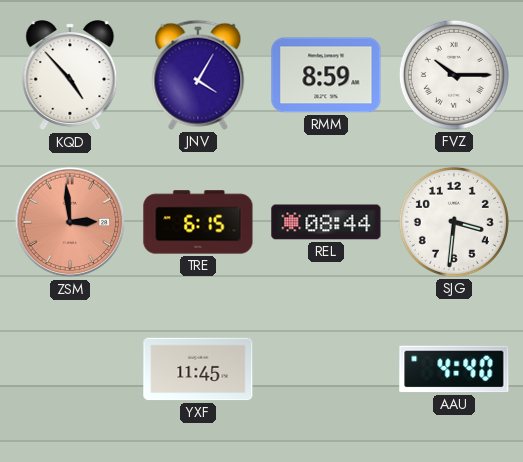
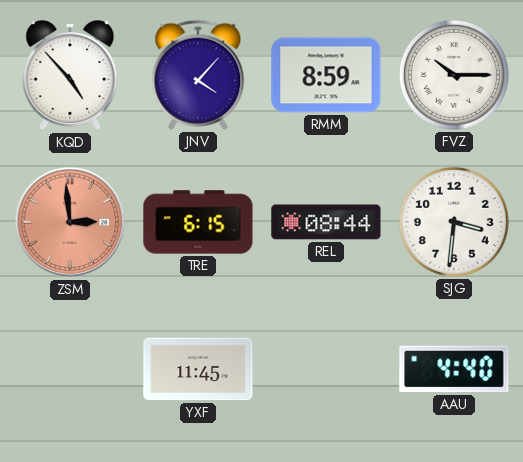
JNV: 4:05 -> 4:07 (198, 75)
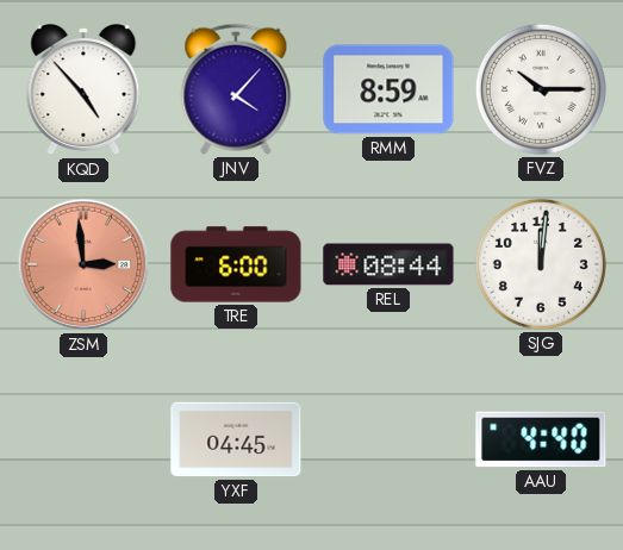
TRE: 6:15 -> 6:00 (236, 264)
SJG: 3:31 -> 12:01 (541, 264)
YXF: 11:45 -> 04:45 (236, 439)
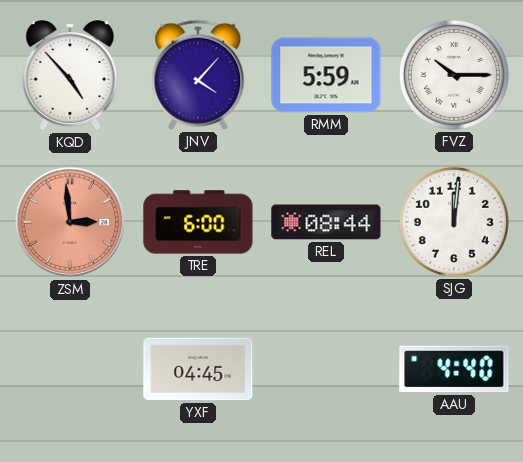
RMM: 8:59 -> 5:59 (326, 75)
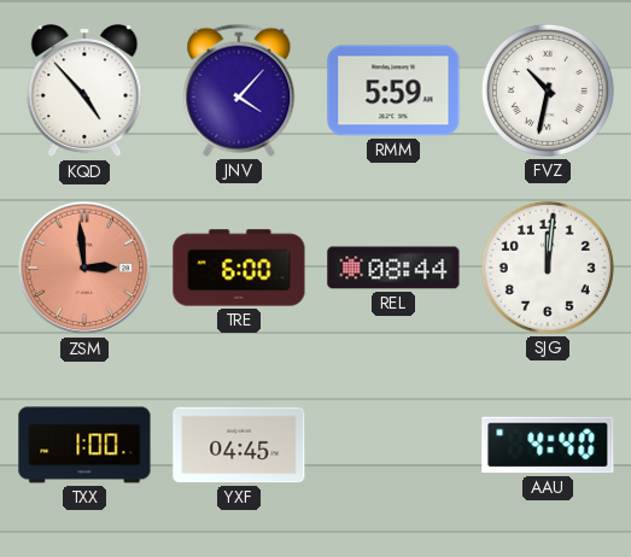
FVZ: 10:15 -> 10:32 (548, 90)
TXX: none -> 1:00 (84, 445)
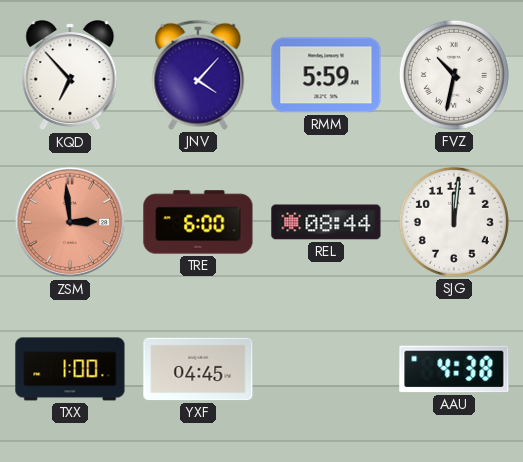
KQD: 4:53 -> 6:53 (70, 76)
AAU: 4:40 -> 4:38 (454, 369)
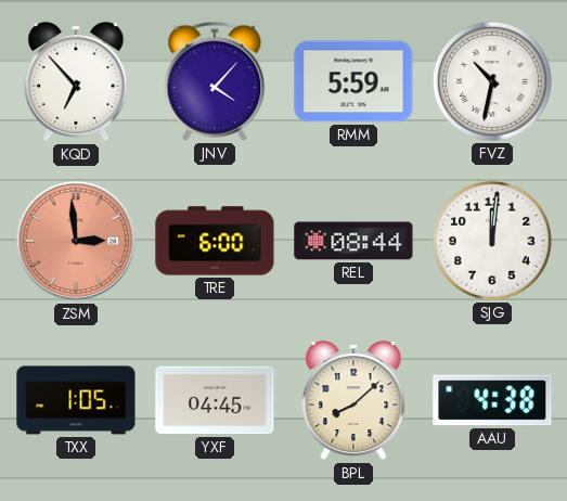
TXX: 1:00 -> 1:05 (76, 400)
BPL: none -> 8:08 (353, 401)
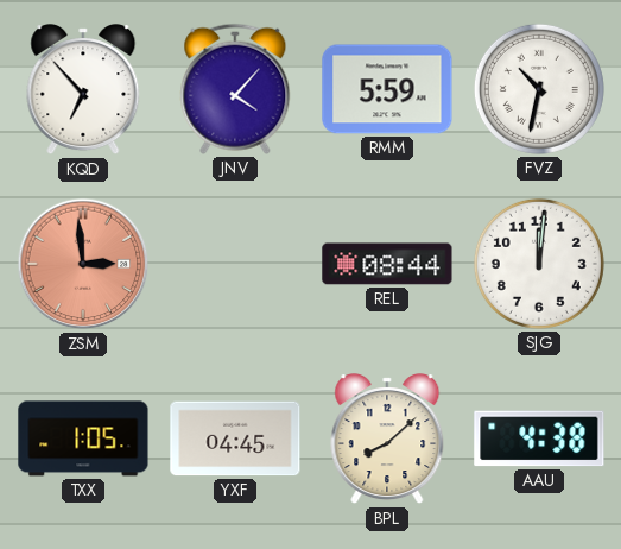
TRE: 6:00 -> none (215, 241)
